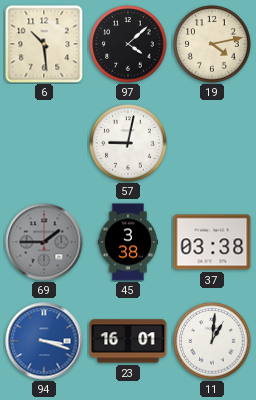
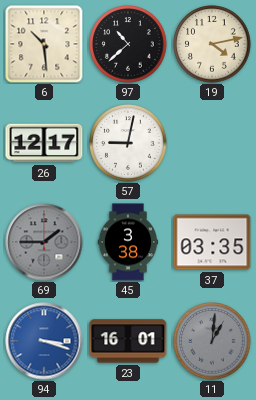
97: 4:08 -> 10:38 (128, 44)
26: none -> 12:17 (44, 143)
37: 03:38 -> 03:35 (212, 242)
11 dial: white -> grey (212, 341)
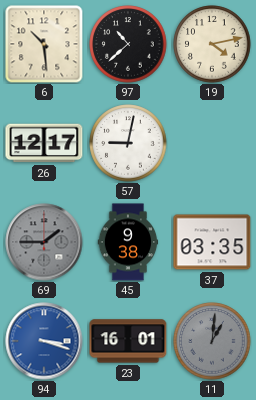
45: 3:38 -> 9:38 (128, 242)
